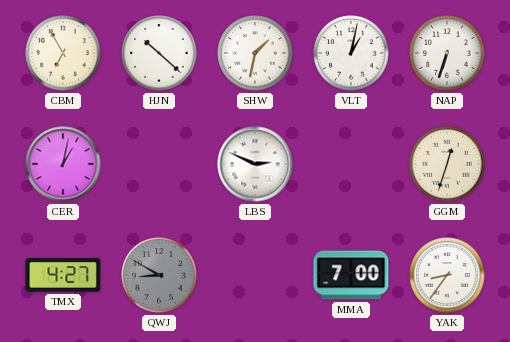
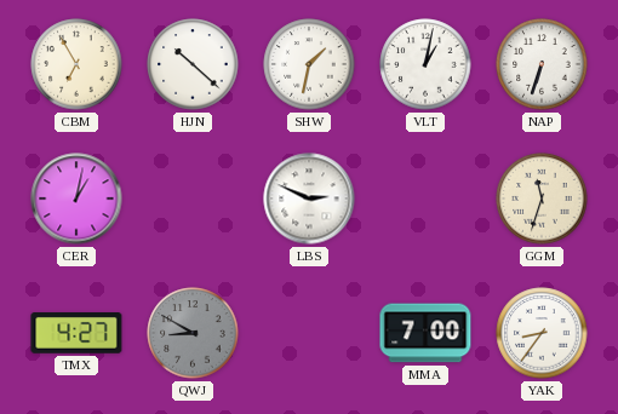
GGM: 12:33 -> 11:33 (542, 199)
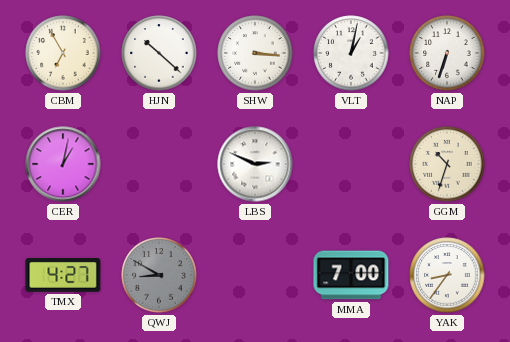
SHW: 1:32 -> 3:16 (255, 53)
GGM: 11:33 -> 10:33 (447, 164)
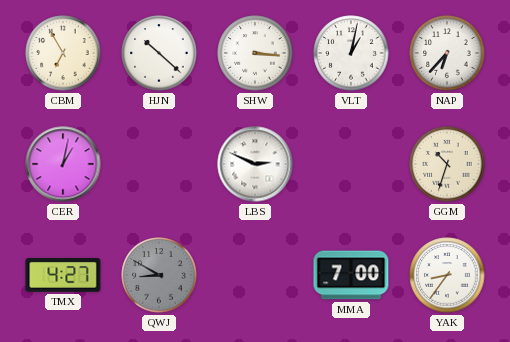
NAP: 6:33 -> 6:37 (447, 53)
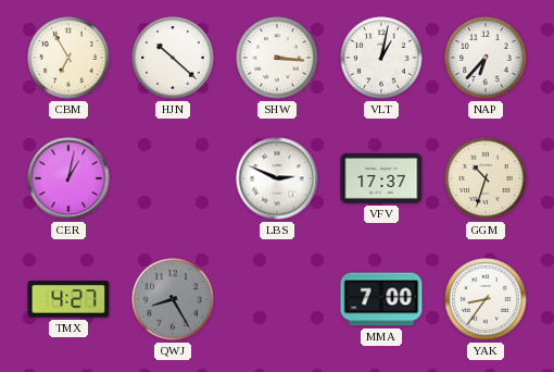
VFV: none -> 17:37 (381, 178)
QWJ: 8:50 -> 8:25 (173, 299)
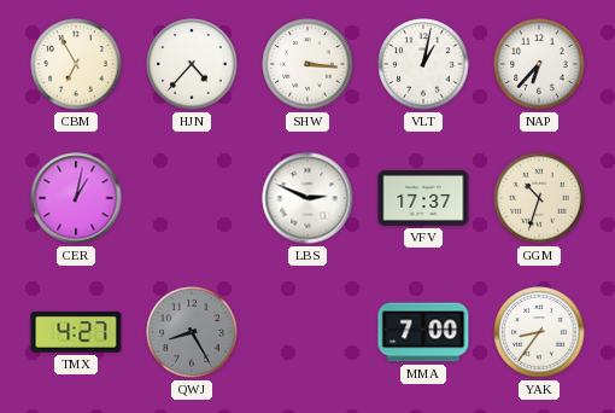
HJN: 10:22 -> 4:37 (192, 64)
